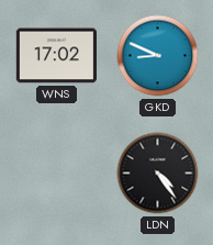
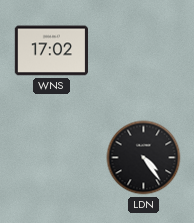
GKD: 8:49 -> none (158, 56)
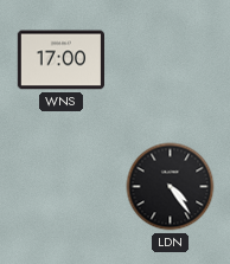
WNS: 17:02 -> 17:00 (60, 60)
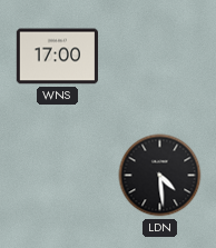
LDN: 4:24 -> 4:29 (160, 176)
